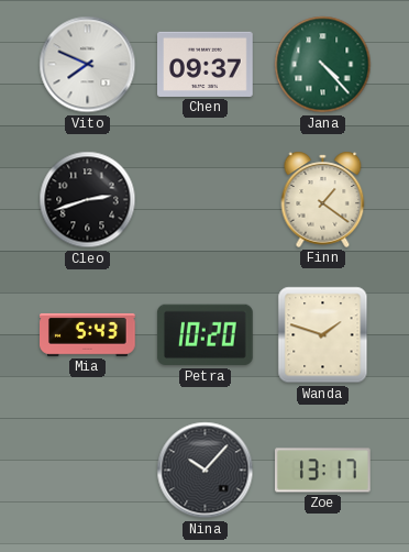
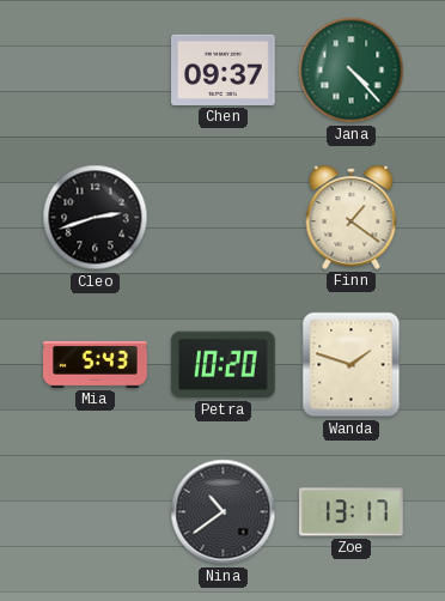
Vito: 7:49 -> none (88, 65)
Nina: 10:07 -> 10:39 (224, 512)
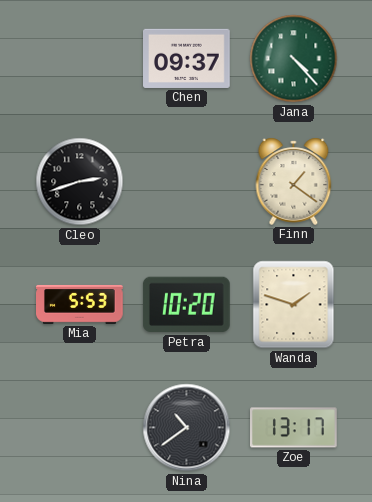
Mia: 5:43 -> 5:53 (80, 304)
